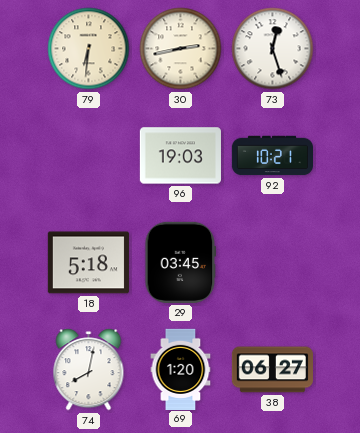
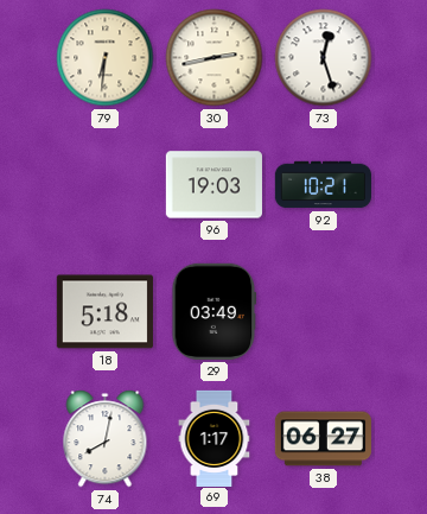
29: 03:45 -> 03:49 (215, 311)
69: 1:20 -> 1:17 (215, 438)
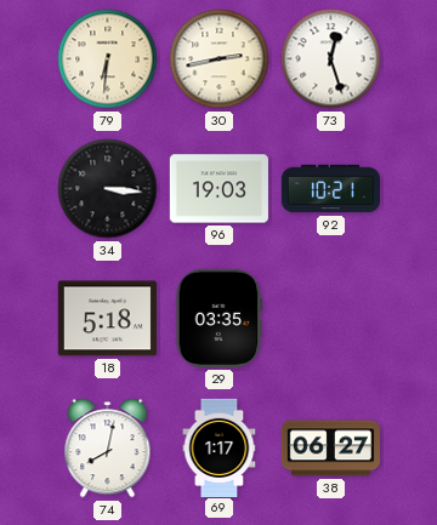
34: none -> 3:16 (108, 189)
29: 03:49 -> 03:35 (220, 318)
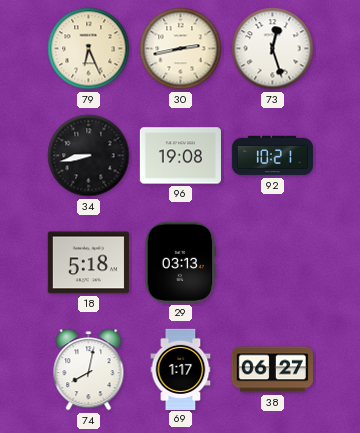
79: 6:31 -> 6:26 (89, 49)
34: 3:16 -> 8:43 (89, 156)
96: 19:03 -> 19:08 (180, 156)
29: 03:35 -> 03:13 (181, 262)
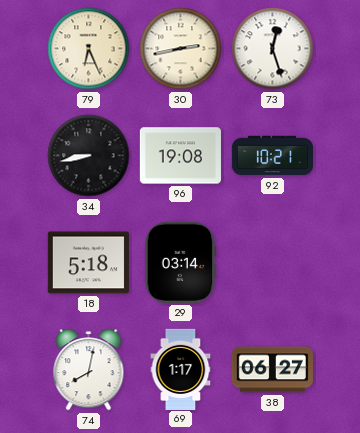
29: 03:13 -> 03:14 (181, 262)
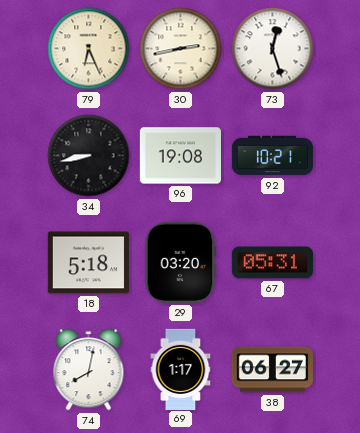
29: 03:14 -> 03:20 (181, 262)
67: none -> 05:31 (272, 263)
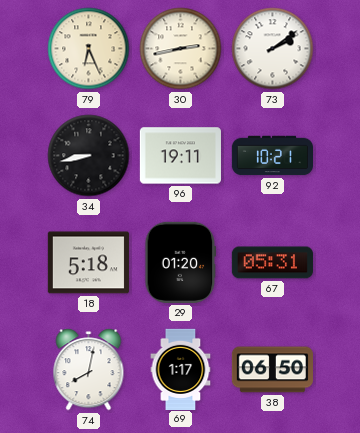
73: 12:27 -> 2:09 (273, 49)
96: 19:08 -> 19:11 (180, 156)
29: 03:20 -> 01:20 (181, 262)
38: 06:27 -> 06:50 (272, 370)
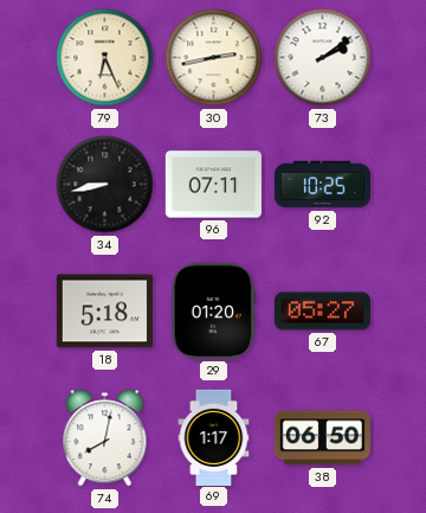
96: 19:11 -> 07:11 (213, 185)
92: 10:21 -> 10:25 (322, 185)
67: 05:31 -> 05:27 (322, 312)
